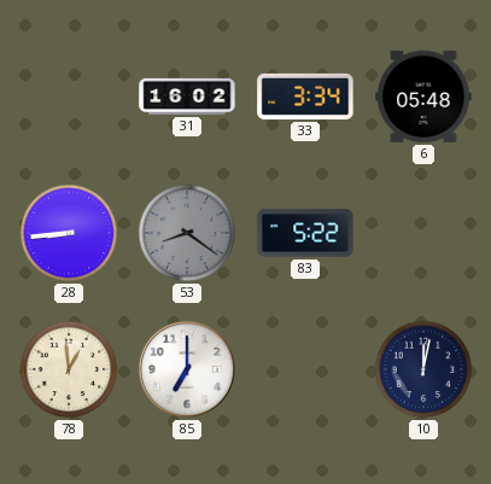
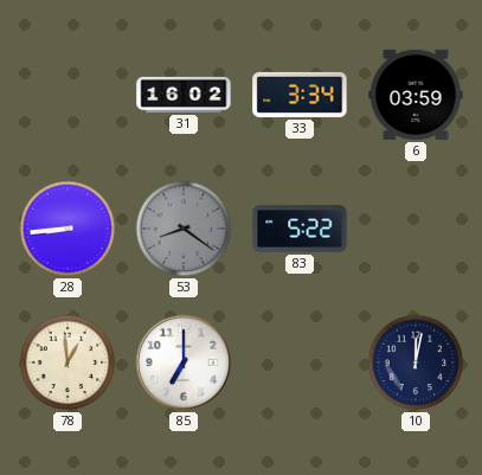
6: 05:48 -> 03:59 (416, 95)
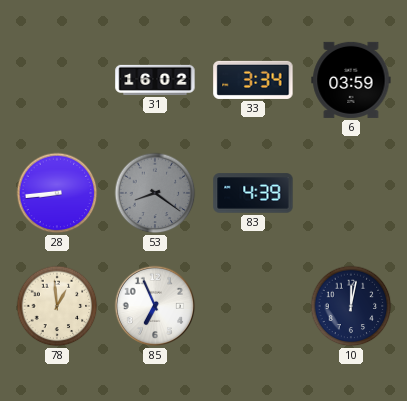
83: 5:22 -> 4:39 (253, 193)
85: 7:00 -> 6:56 (155, 306)
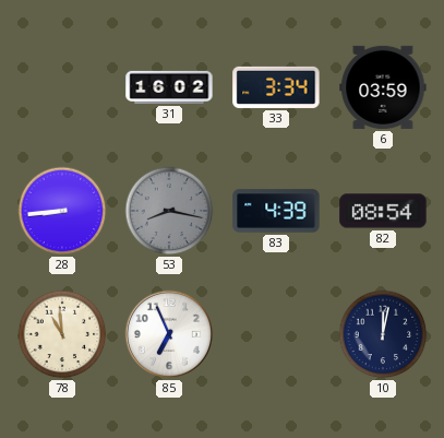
53: 8:21 -> 8:17 (169, 211)
82: none -> 08:54 (383, 211)
78: 12:59 -> 10:59 (62, 334)
